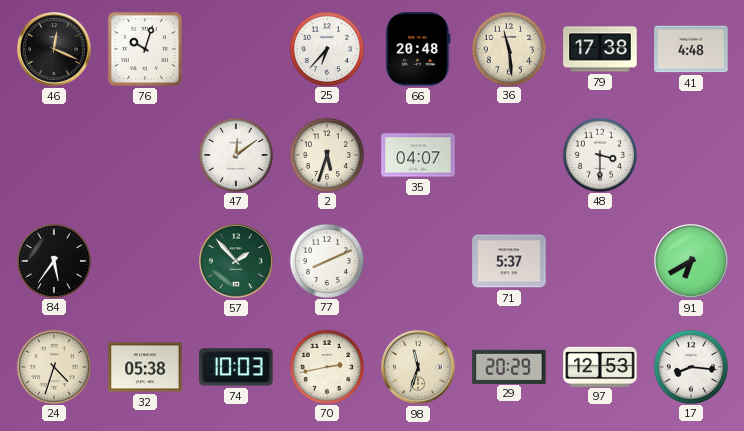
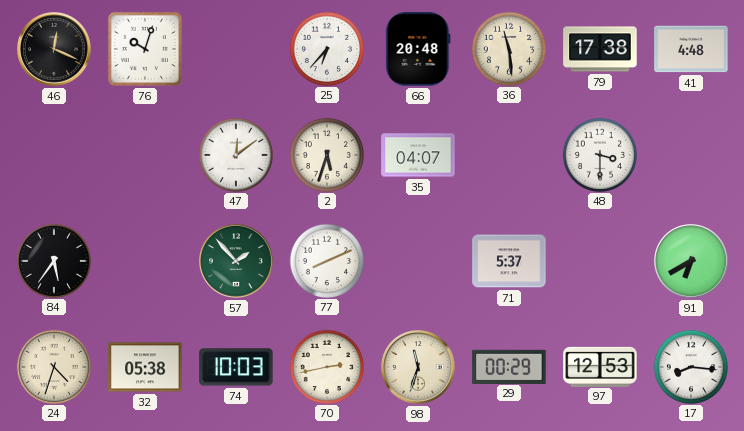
29: 20:29 -> 00:29 (509, 366)
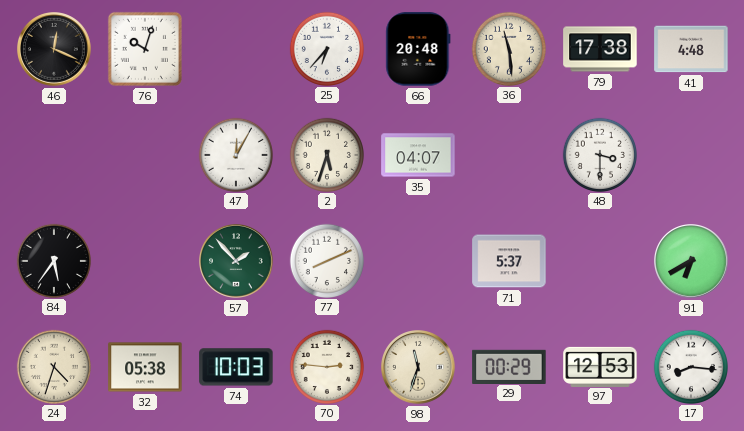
47: 12:09 -> 12:05 (235, 154)
70: 2:43 -> 2:46 (326, 366)
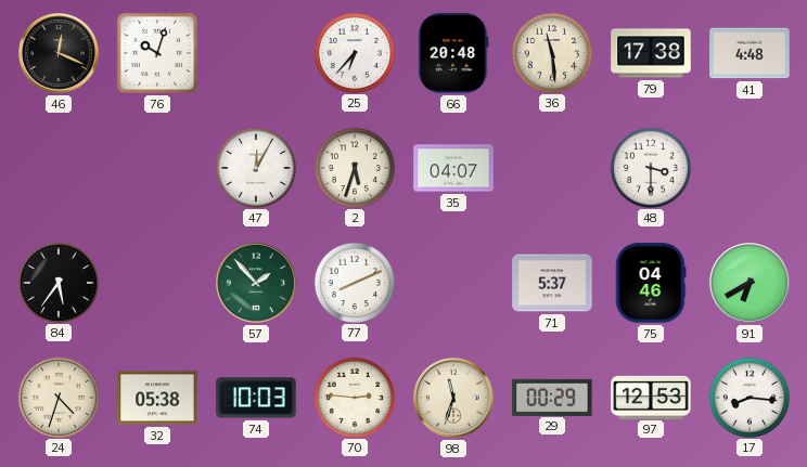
75: none -> 04:46 (651, 283)
